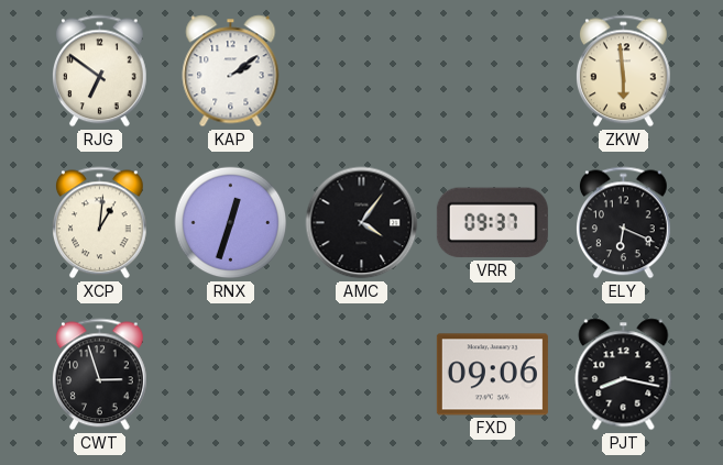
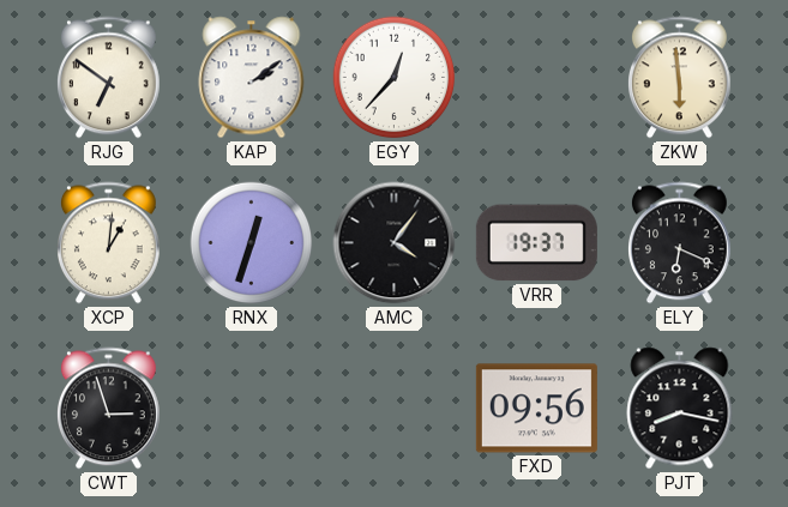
EGY: none -> 12:37 (395, 78)
VRR: 09:37 -> 19:37 (536, 243)
FXD: 09:06 -> 09:56 (536, 409)
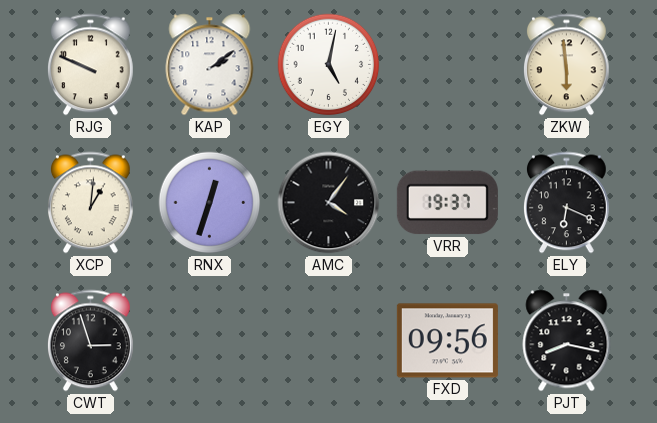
RJG: 6:51 -> 9:49 (91, 65)
EGY: 12:37 -> 5:02 (329, 65)
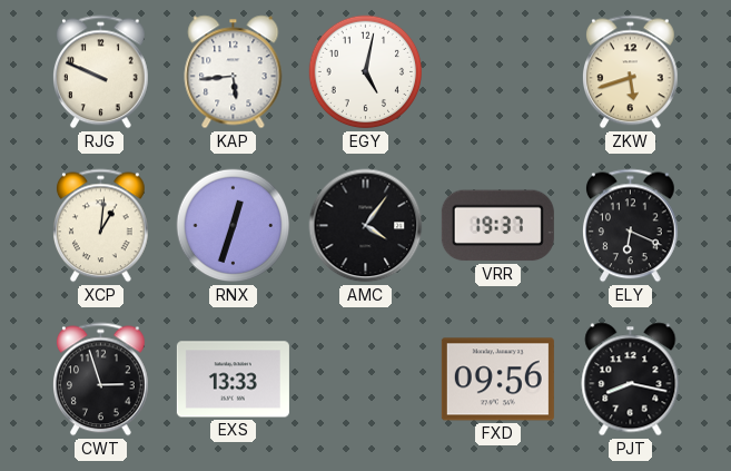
KAP: 2:09 -> 5:44 (234, 72)
ZKW: 5:59 -> 5:42 (631, 72)
EXS: none -> 13:33 (233, 380)
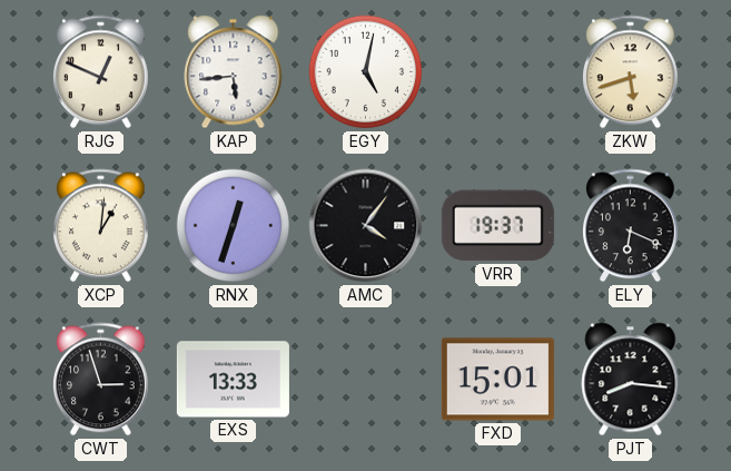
RJG: 9:49 -> 12:49 (101, 72)
FXD: 09:56 -> 15:01 (497, 380)
PJT: 8:17 -> 8:16 (631, 380)
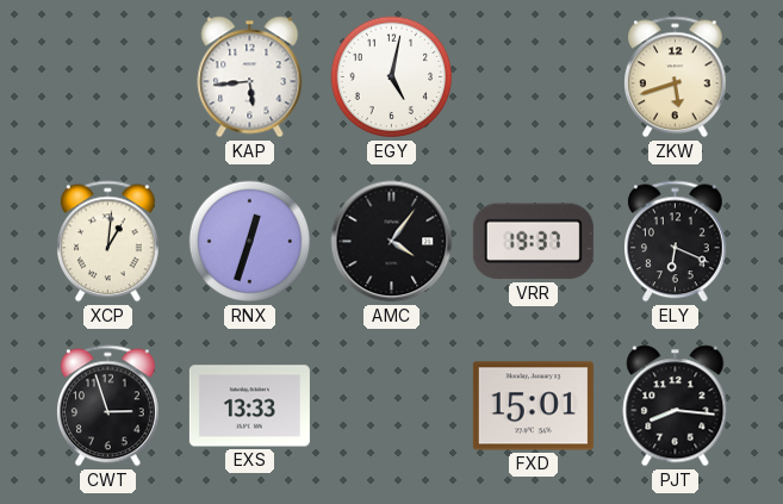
RJG: 12:49 -> none (101, 72)
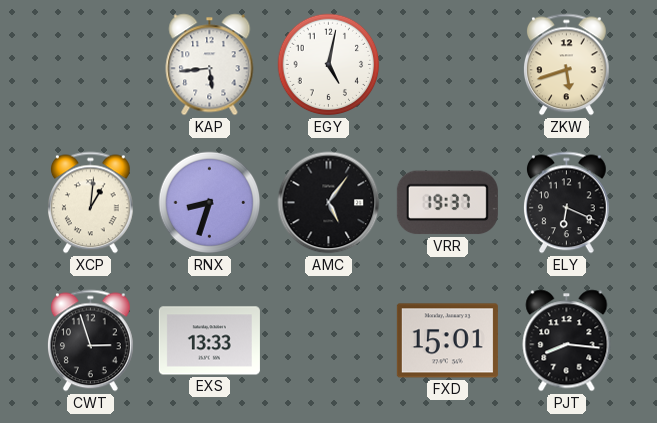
RNX: 12:33 -> 8:33 (210, 203)
AMC: 4:06 -> 5:06 (329, 203)
